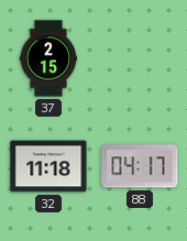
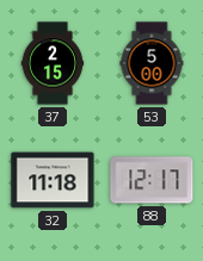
53: none -> 5:00 (152, 63)
88: 04:17 -> 12:17 (152, 180)
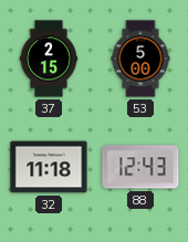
88: 12:17 -> 12:43 (140, 167)
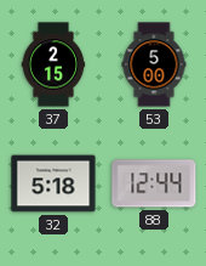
32: 11:18 -> 5:18 (53, 183)
88: 12:43 -> 12:44 (154, 183)
